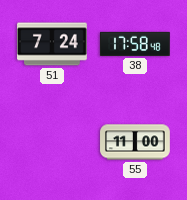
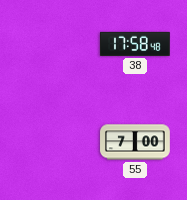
51: 7:24 -> none (53, 44)
55: 11:00 -> 7:00 (135, 142)
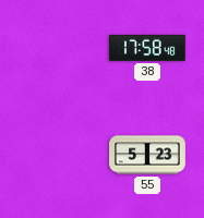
55: 7:00 -> 5:23 (147, 155)
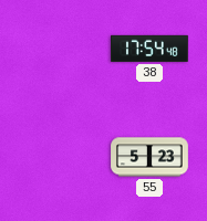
38: 17:58 -> 17:54 (151, 49)
